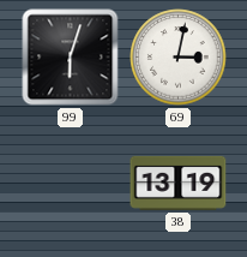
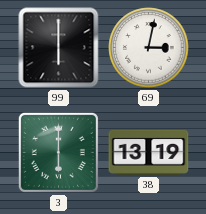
99: 6:03 -> 6:00 (59, 48)
3: none -> 6:00 (58, 152)
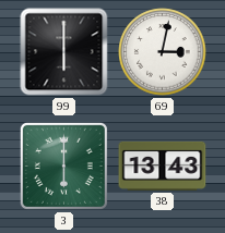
38: 13:19 -> 13:43 (163, 165)
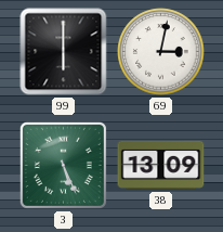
3: 6:00 -> 5:26 (63, 165)
38: 13:43 -> 13:09 (161, 165)
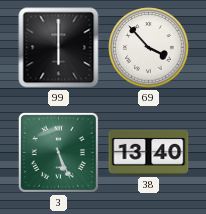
69: 3:02 -> 3:53 (149, 48)
38: 13:09 -> 13:40 (149, 152)
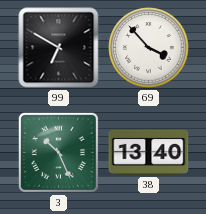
99: 6:00 -> 6:50 (59, 48)
3: 5:26 -> 10:26 (58, 152)
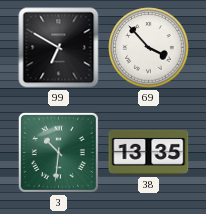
3: 10:26 -> 10:31 (58, 152)
38: 13:40 -> 13:35 (149, 152)
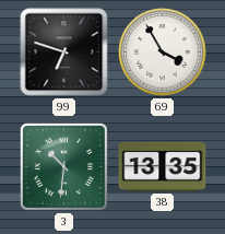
99: 6:50 -> 6:48 (64, 52)
69: 3:53 -> 3:55 (163, 52)
